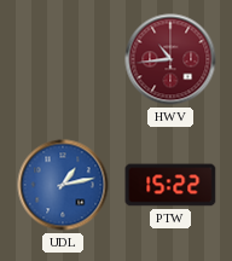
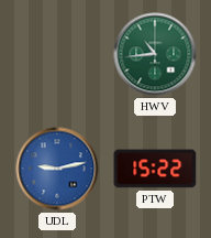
HWV dial: burgundy -> green (155, 54)
UDL: 1:13 -> 9:13 (57, 169)
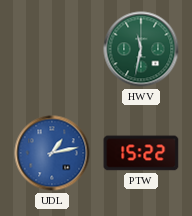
HWV: 10:44 -> 11:32 (141, 49)
UDL: 9:13 -> 1:13 (52, 153)
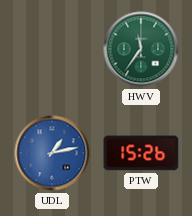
HWV: 11:32 -> 11:36 (141, 49)
PTW: 15:22 -> 15:26 (141, 153)
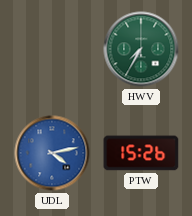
HWV: 11:36 -> 7:35 (141, 49)
UDL: 1:13 -> 4:13 (52, 153)
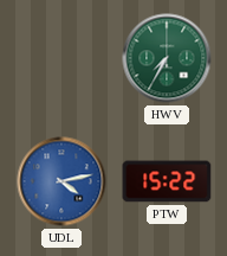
PTW: 15:26 -> 15:22 (167, 181)
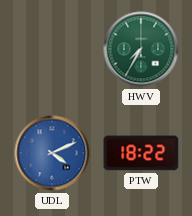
UDL: 4:13 -> 4:11 (52, 153)
PTW: 15:22 -> 18:22 (141, 153)
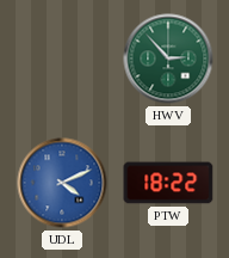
HWV: 7:35 -> 2:53 (168, 59)
